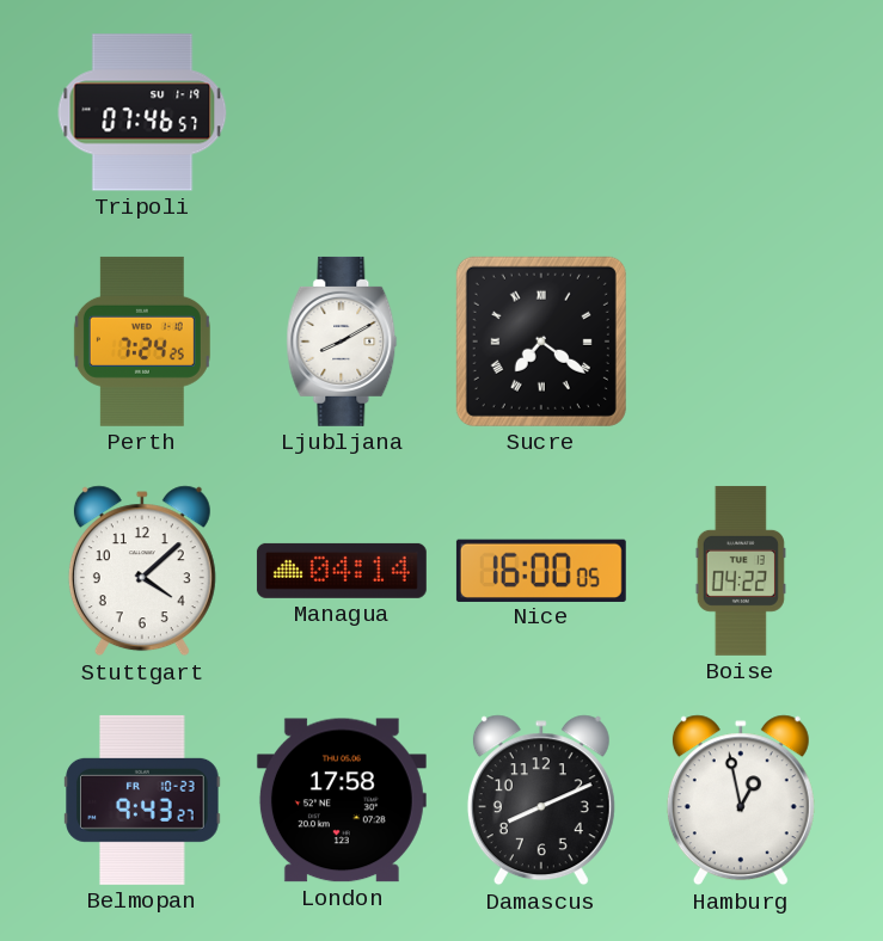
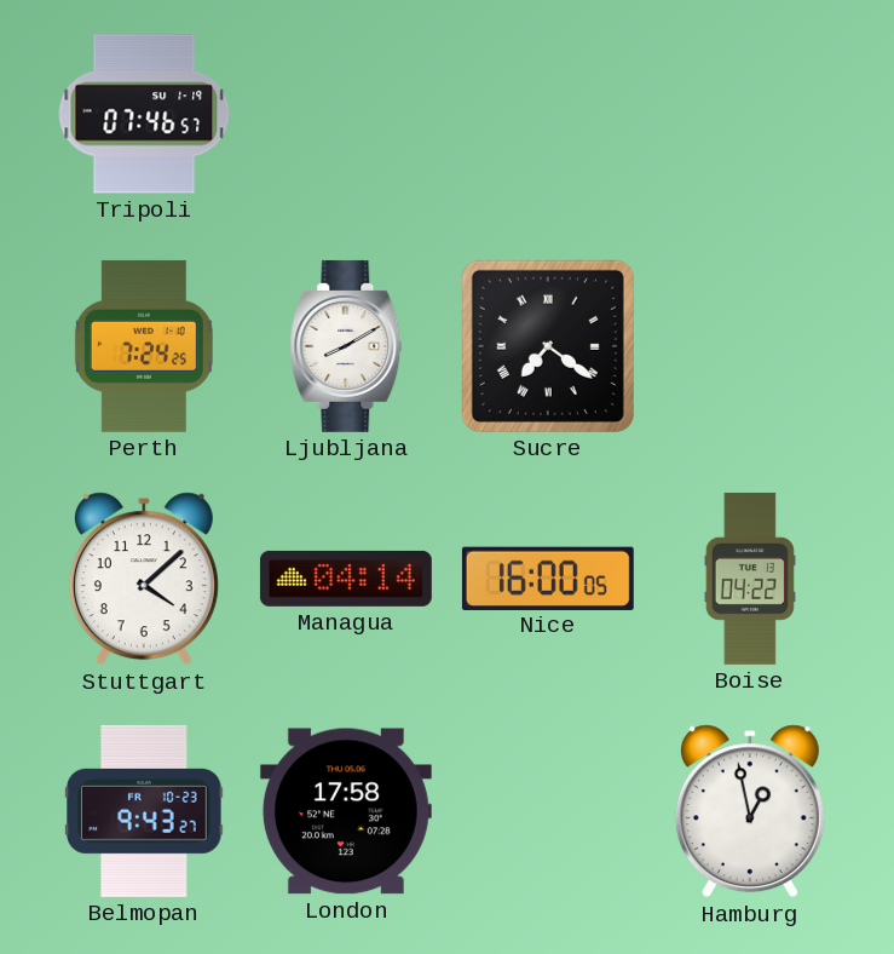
Damascus: 8:11 -> none (541, 800)
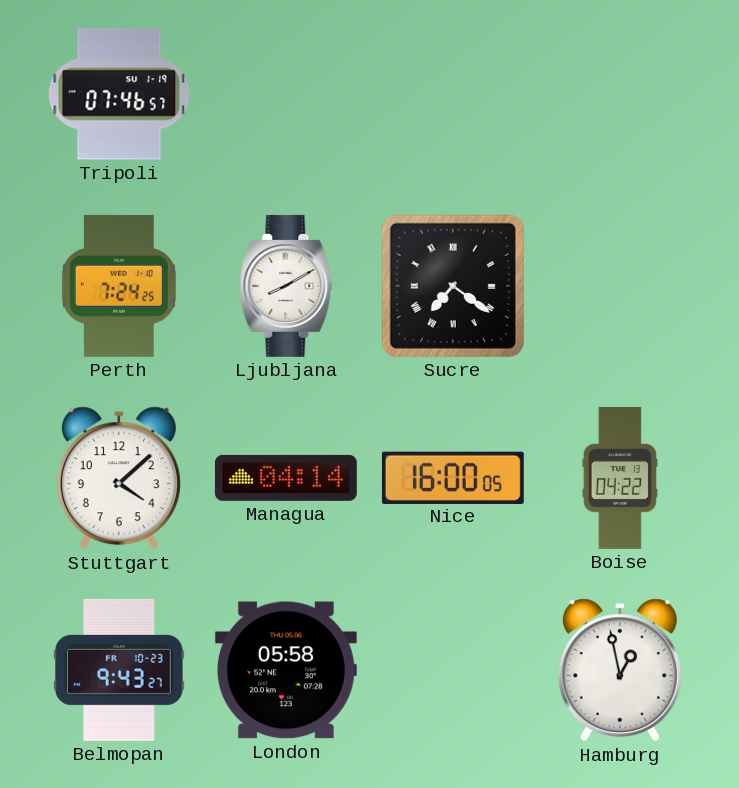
London: 17:58 -> 05:58 (286, 670)
